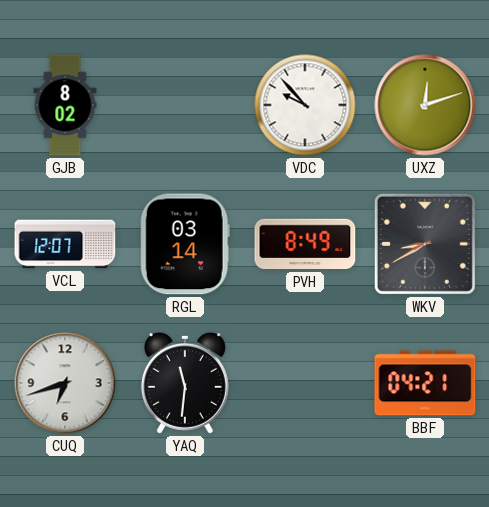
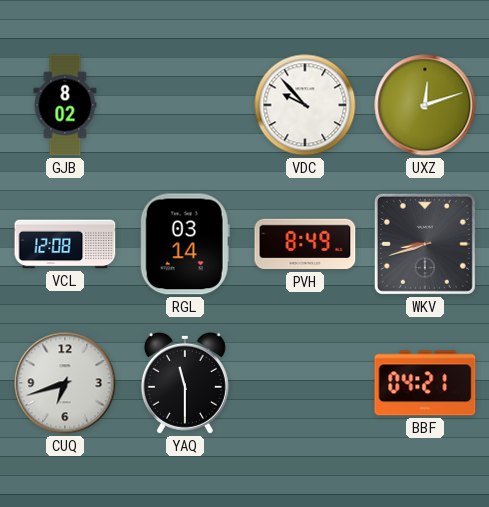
VCL: 12:07 -> 12:08 (65, 244)
WKV: 8:40 -> 8:42 (425, 244)
YAQ: 11:31 -> 11:30 (185, 383)
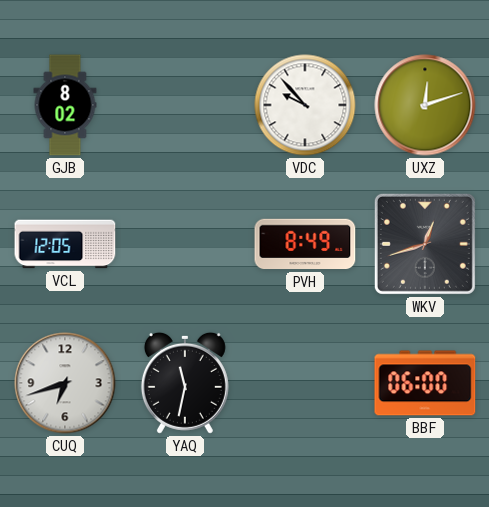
VCL: 12:08 -> 12:05 (65, 244)
RGL: 03:14 -> none (185, 244)
WKV: 8:42 -> 12:42 (425, 244)
YAQ: 11:30 -> 11:32 (185, 383)
BBF: 04:21 -> 06:00 (425, 383)
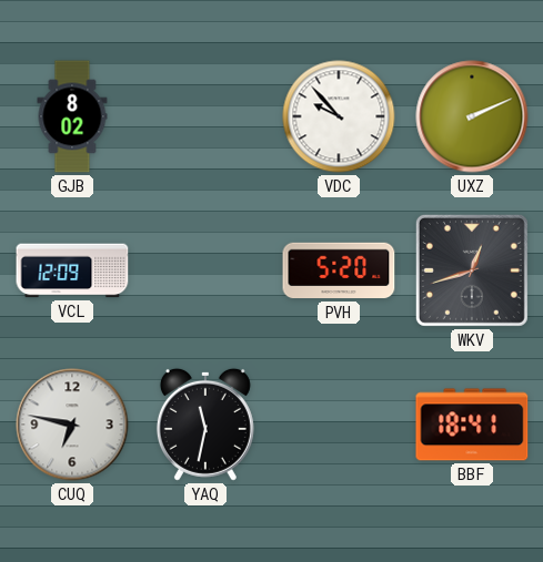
UXZ: 12:12 -> 2:11 (472, 116)
VCL: 12:05 -> 12:09 (72, 270)
PVH: 8:49 -> 5:20 (339, 270)
CUQ: 6:42 -> 6:47 (72, 425)
BBF: 06:00 -> 18:41 (472, 425)
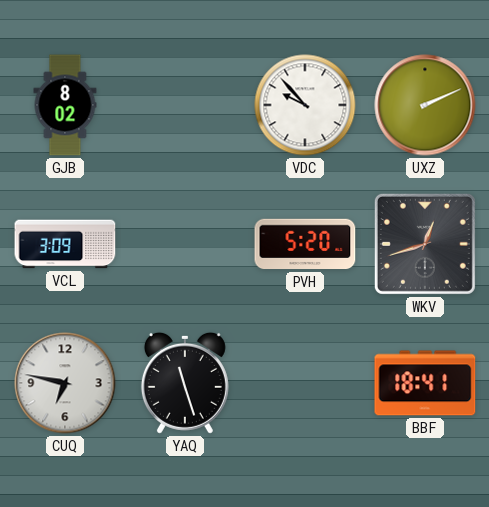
VCL: 12:09 -> 3:09 (65, 244)
YAQ: 11:32 -> 11:27 (185, 383)
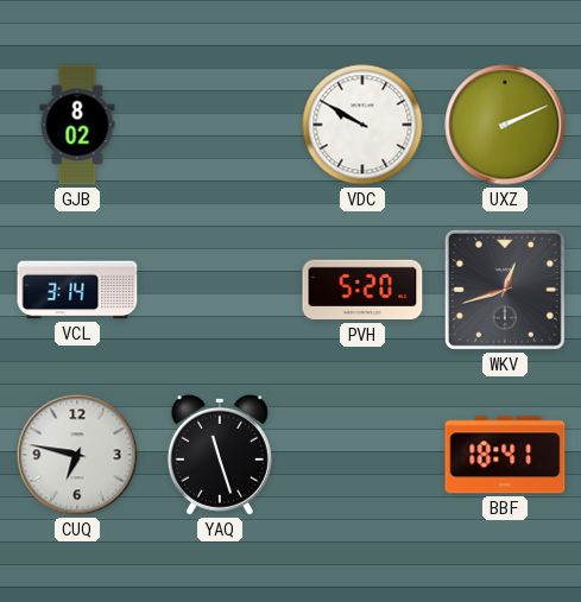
VDC: 9:53 -> 9:50 (362, 125)
VCL: 3:09 -> 3:14 (77, 290)
